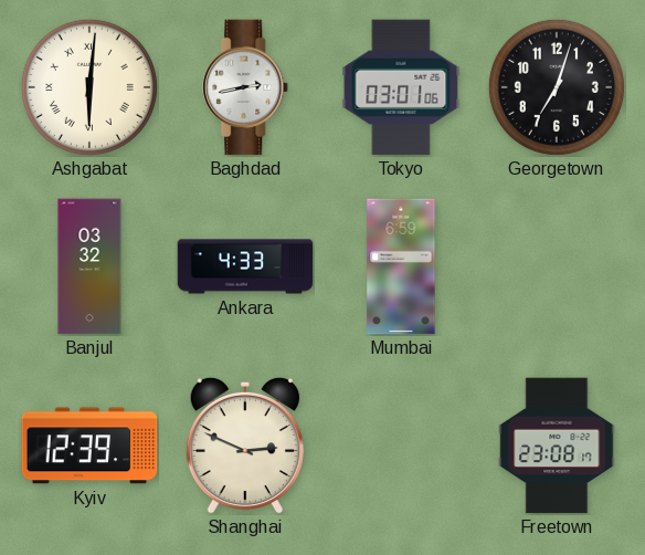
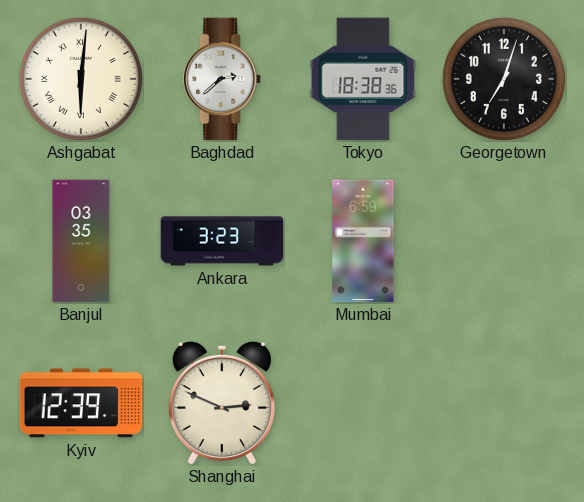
Baghdad: 2:43 -> 2:38 (223, 79)
Tokyo: 03:01 -> 18:38 (363, 79)
Banjul: 03:32 -> 03:35 (81, 241)
Ankara: 4:33 -> 3:23 (222, 241)
Freetown: 23:08 -> none (557, 446)
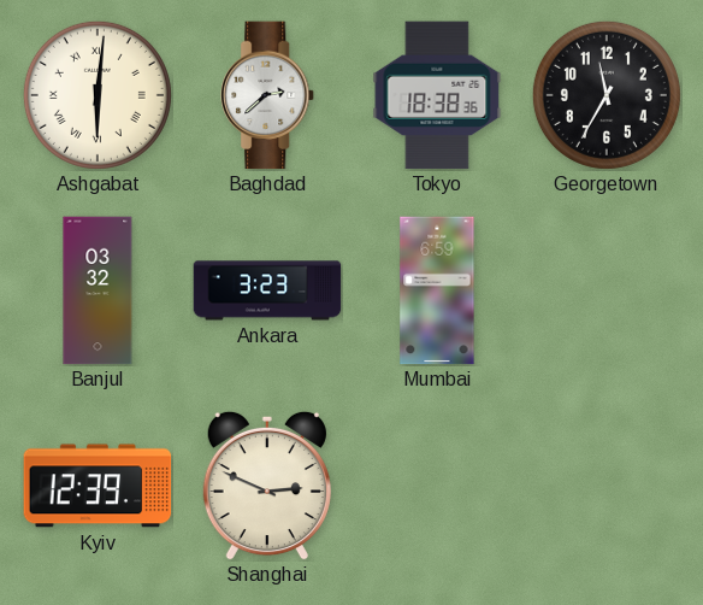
Georgetown: 7:03 -> 11:35 (607, 95)
Banjul: 03:35 -> 03:32 (98, 290)
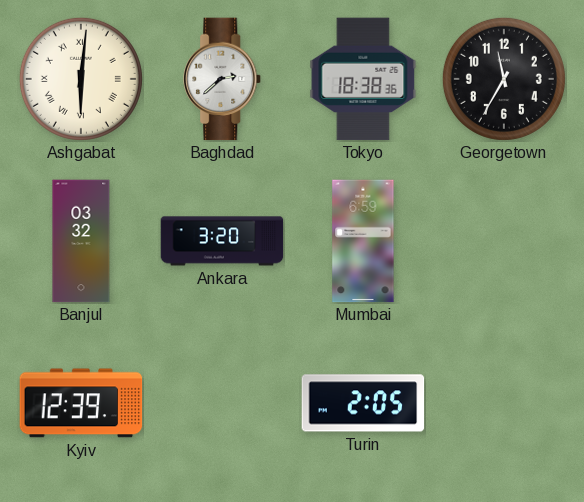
Ankara: 3:23 -> 3:20 (222, 241)
Shanghai: 2:49 -> none (267, 486)
Turin: none -> 2:05 (363, 403)
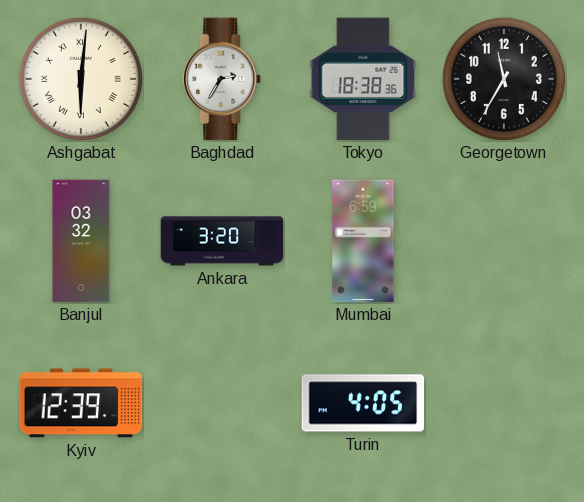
Baghdad: 2:38 -> 2:35 (223, 79)
Turin: 2:05 -> 4:05 (363, 403)
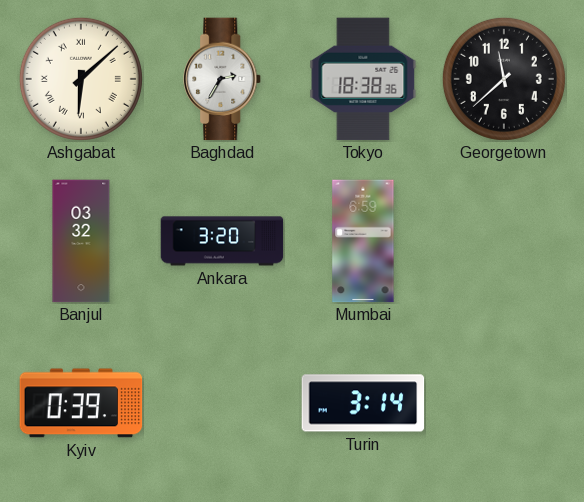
Ashgabat: 6:01 -> 6:08 (81, 79)
Georgetown: 11:35 -> 11:38 (504, 79)
Kyiv: 12:39 -> 0:39 (81, 403)
Turin: 4:05 -> 3:14 (363, 403)
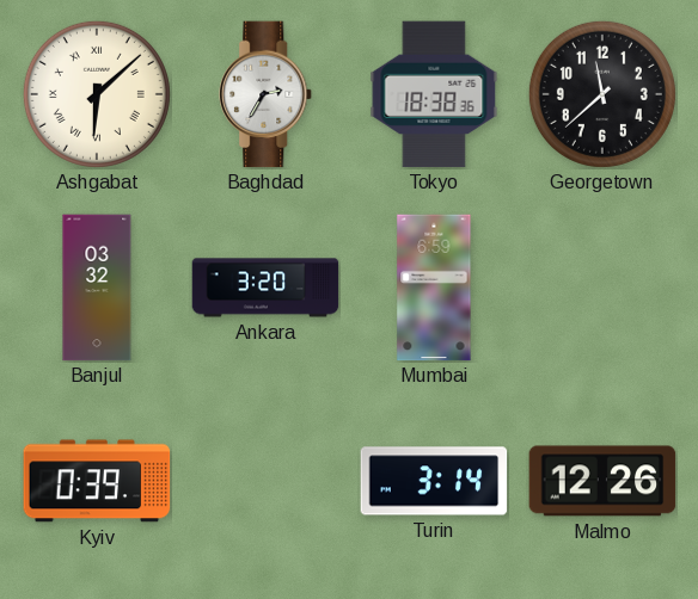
Malmo: none -> 12:26 (602, 481)
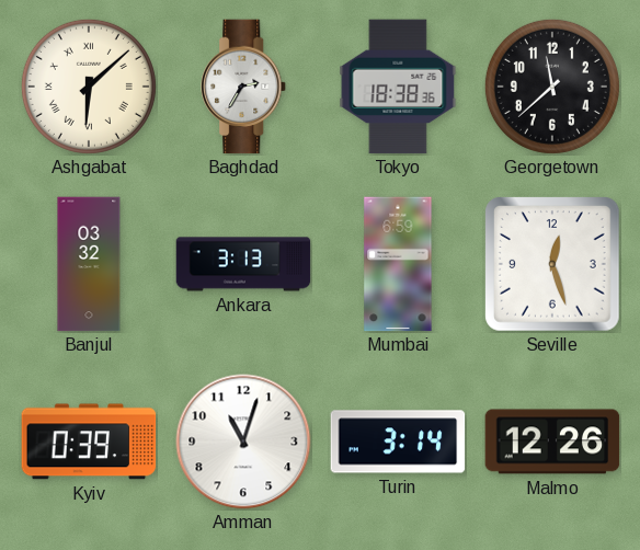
Ankara: 3:20 -> 3:13 (243, 264)
Seville: none -> 12:27 (552, 264)
Amman: none -> 11:03 (243, 442)
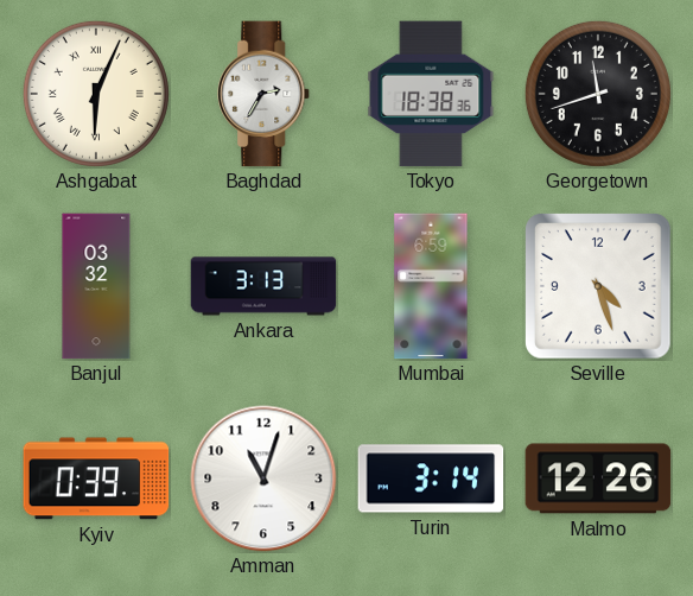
Ashgabat: 6:08 -> 6:04 (96, 94)
Georgetown: 11:38 -> 11:42 (598, 94)
Seville: 12:27 -> 4:27 (598, 286)
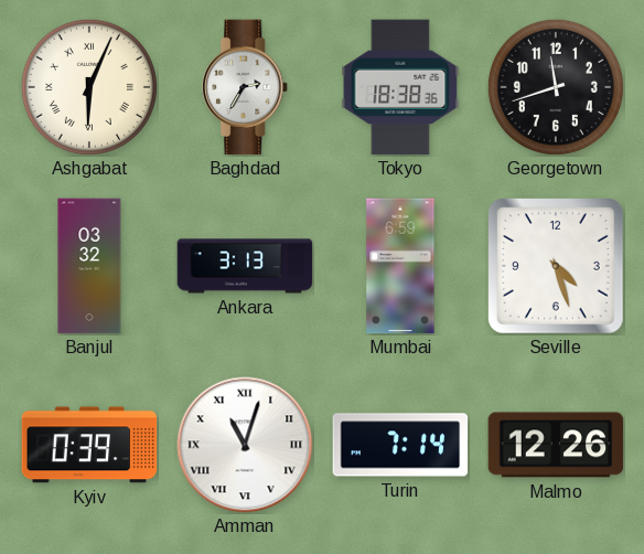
Amman numerals: Arabic -> Roman (245, 445)
Turin: 3:14 -> 7:14 (400, 445)
